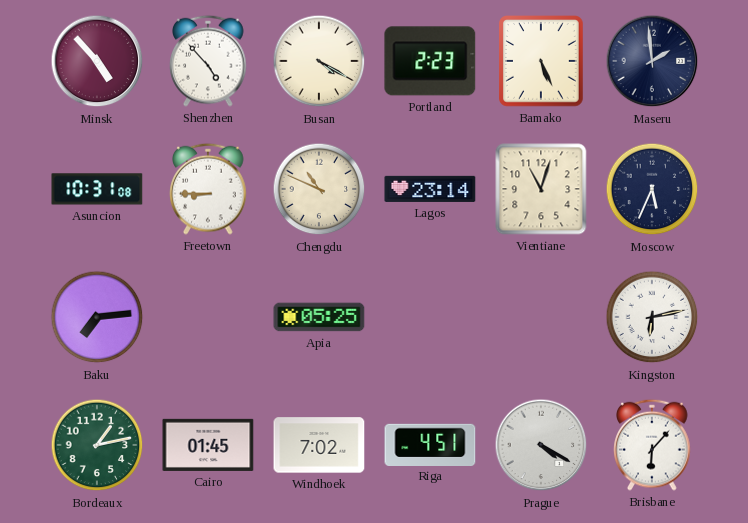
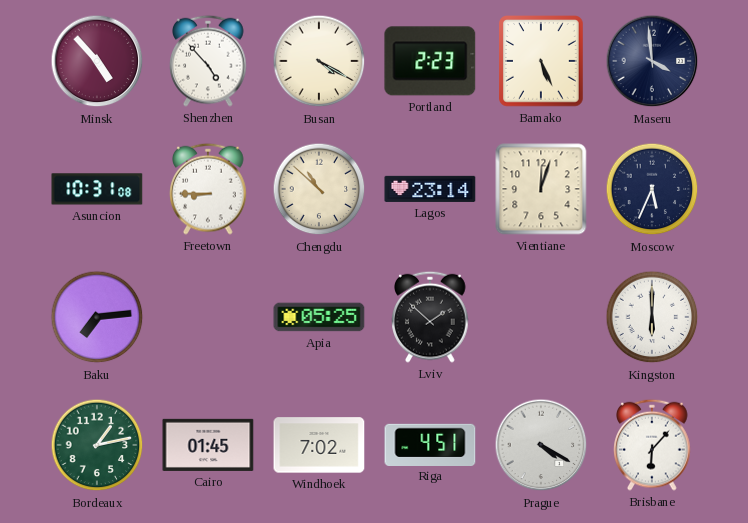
Maseru: 1:59 -> 3:59 (652, 61)
Chengdu: 10:49 -> 10:52 (319, 189)
Vientiane: 11:03 -> 12:03 (541, 189)
Lviv: none -> 1:52 (430, 317)
Kingston: 6:13 -> 6:00 (652, 317)
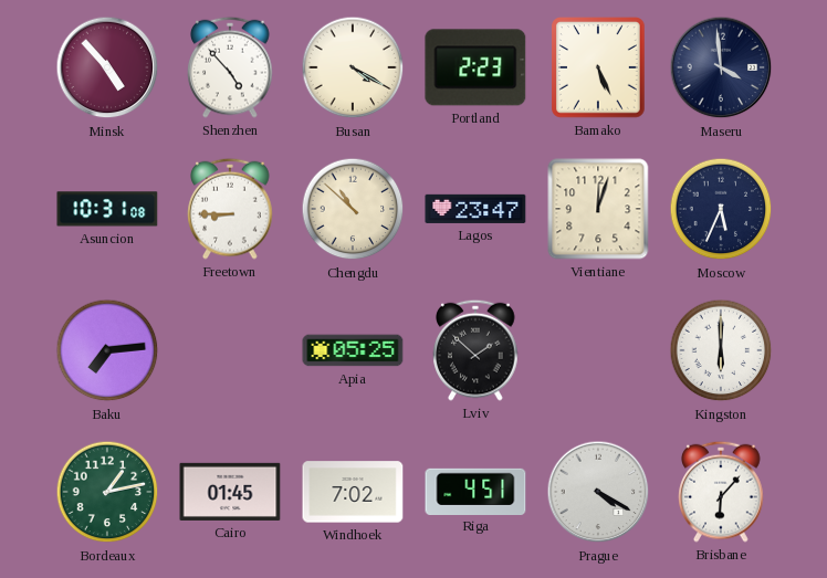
Lagos: 23:14 -> 23:47 (475, 209)
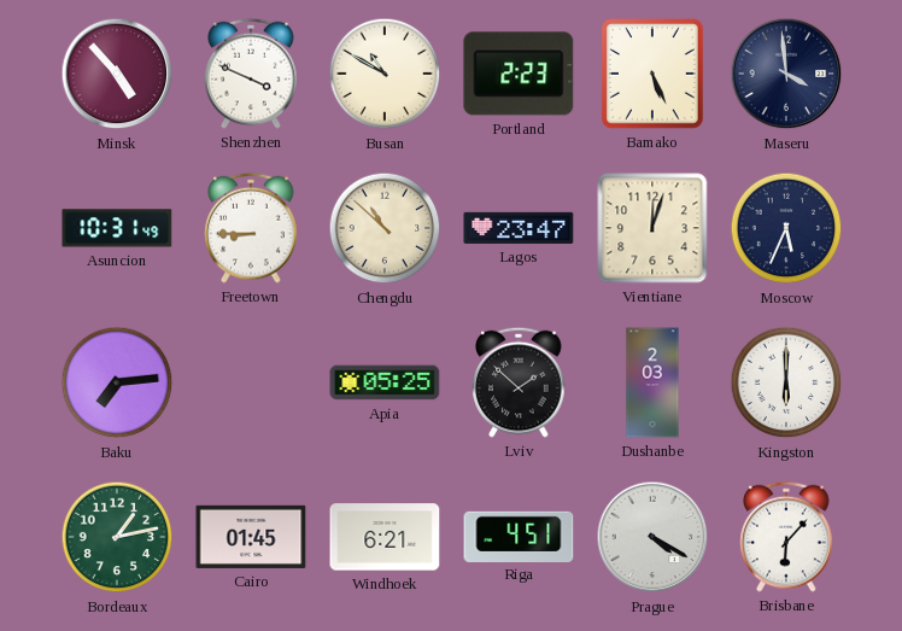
Shenzhen: 4:53 -> 3:49 (251, 74)
Busan: 4:20 -> 10:50 (385, 74)
Asuncion: 10:31:08 -> 10:31:49 (117, 228)
Dushanbe: none -> 2:03 (652, 382)
Windhoek: 7:02 -> 6:21 (385, 537)
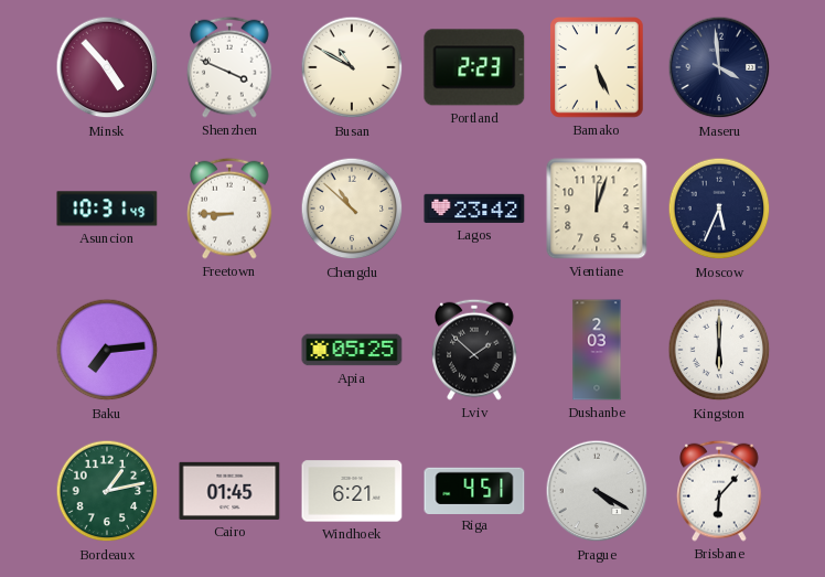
Lagos: 23:47 -> 23:42 (474, 209)
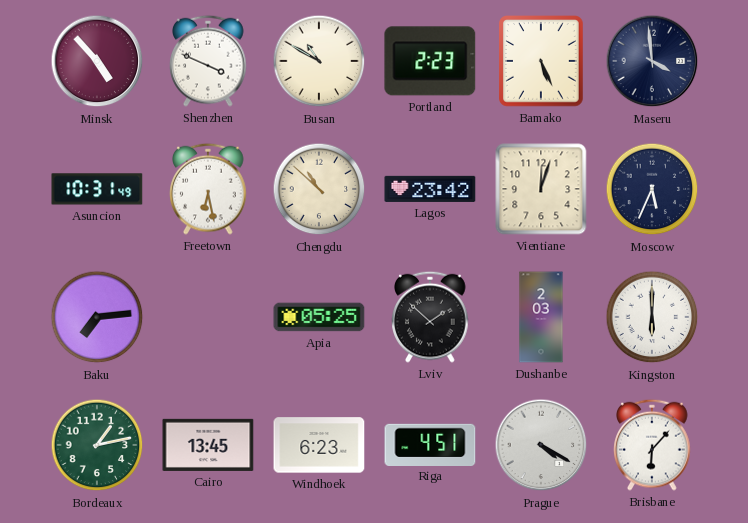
Freetown: 8:45 -> 6:28 (208, 189)
Cairo: 01:45 -> 13:45 (208, 445)
Windhoek: 6:21 -> 6:23 (319, 445)
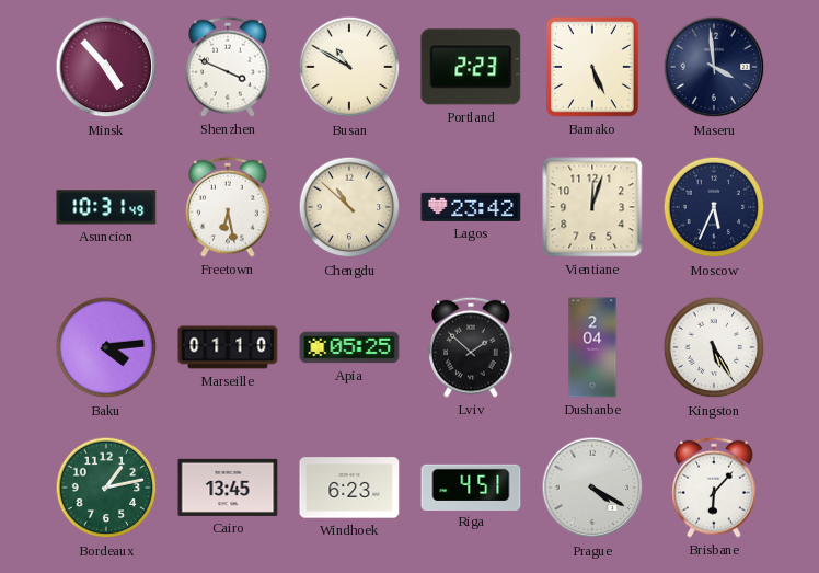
Baku: 7:14 -> 4:14 (106, 347)
Marseille: none -> 01:10 (228, 347)
Dushanbe: 2:03 -> 2:04 (592, 347)
Kingston: 6:00 -> 5:25 (714, 347)
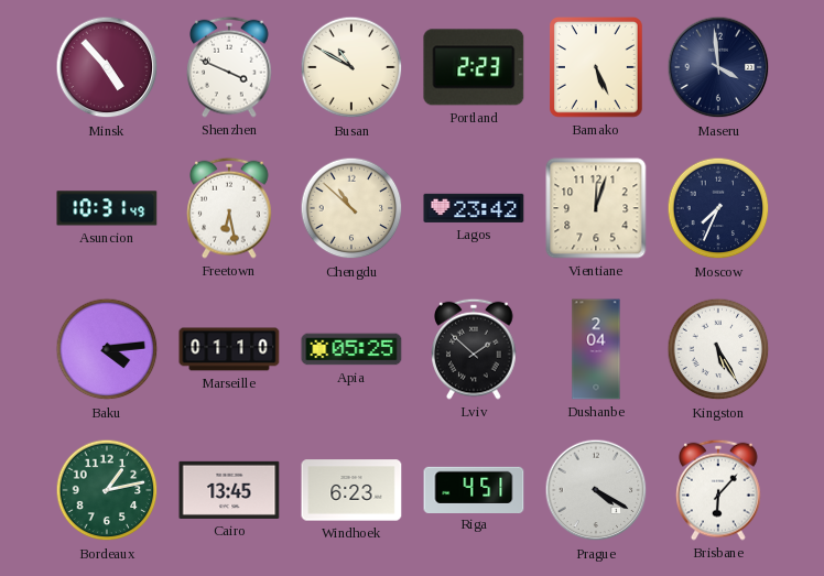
Moscow: 5:34 -> 7:34 (718, 208)
